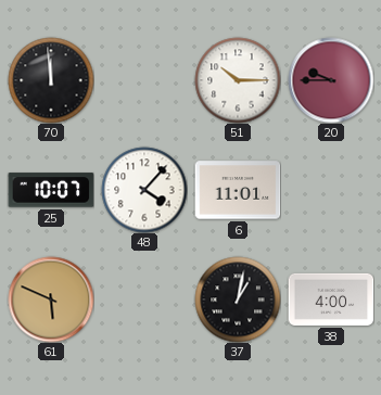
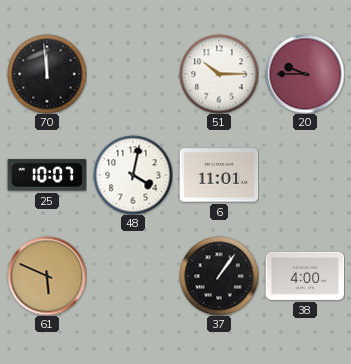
48: 4:07 -> 4:02 (133, 175)
37: 1:02 -> 1:06 (219, 276)
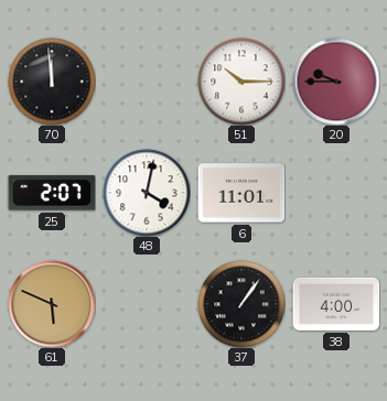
25: 10:07 -> 2:07 (52, 193)
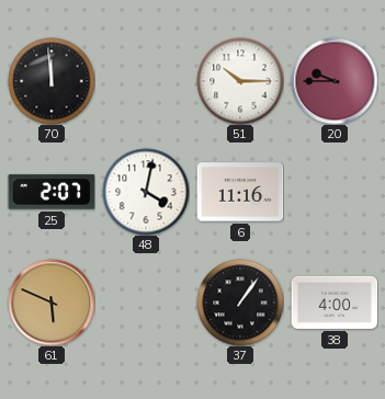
6: 11:01 -> 11:16 (240, 192)
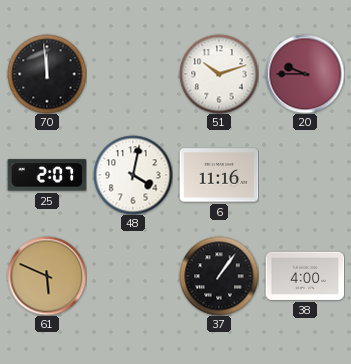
51: 10:15 -> 10:12 (219, 74)
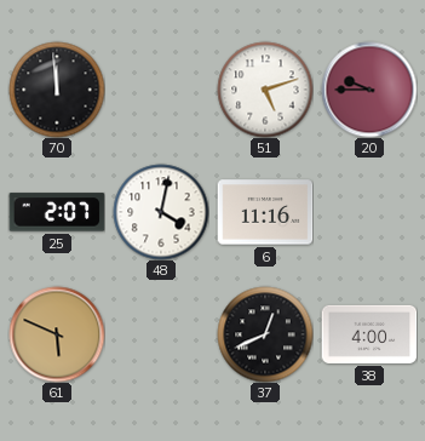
51: 10:12 -> 5:12 (265, 90)
37: 1:06 -> 12:41 (265, 334)
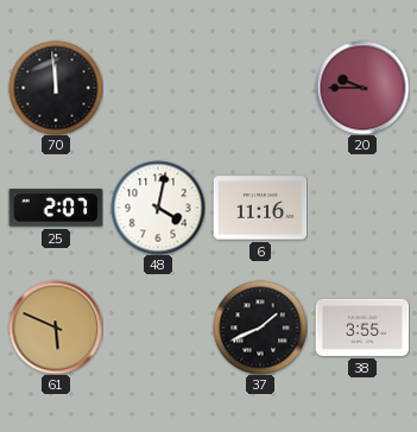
51: 5:12 -> none (265, 90)
37: 12:41 -> 1:41 (260, 328)
38: 4:00 -> 3:55 (362, 328)
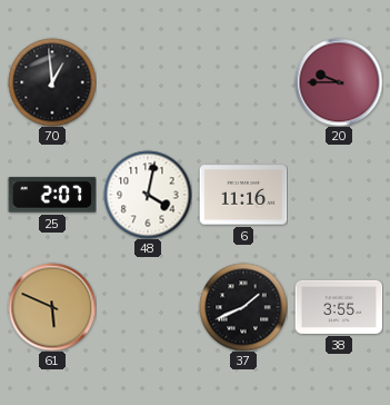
70: 11:59 -> 12:59 (52, 82)
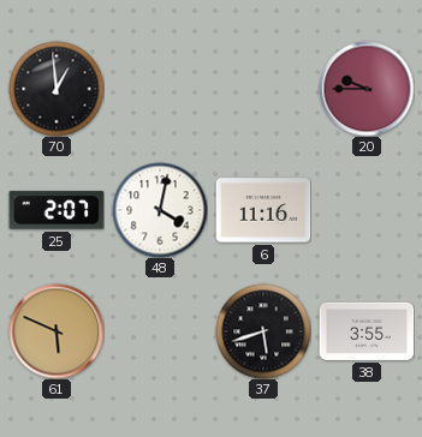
37: 1:41 -> 5:42 (263, 331)
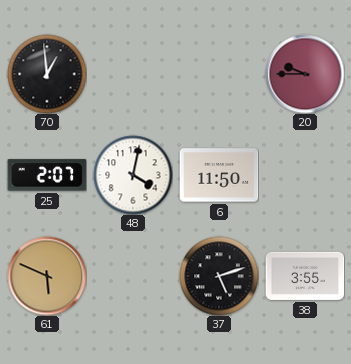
6: 11:16 -> 11:50 (219, 175)
37: 5:42 -> 5:12 (219, 276)
